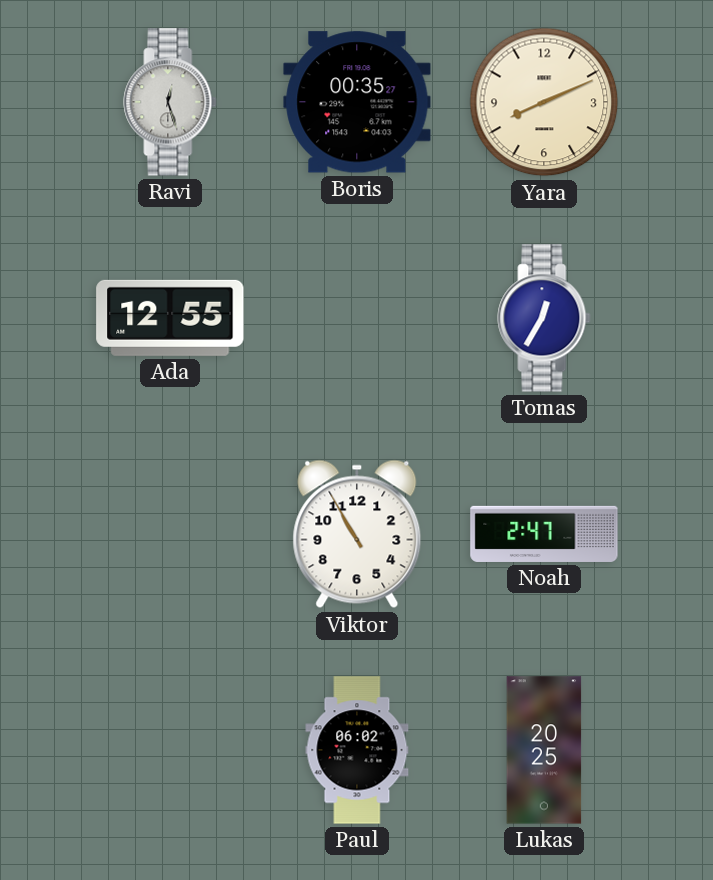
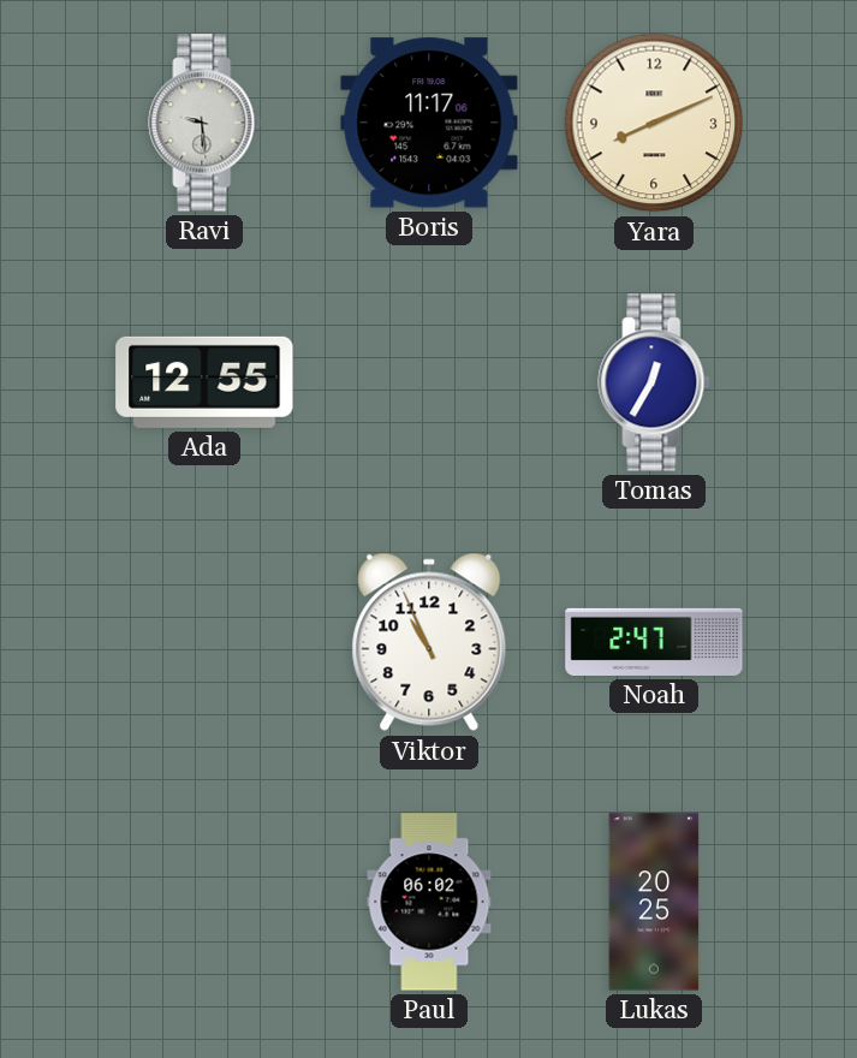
Ravi: 12:27 -> 9:29 (204, 123)
Boris: 00:35 -> 11:17 (429, 123)
Viktor: 10:55 -> 10:56 (429, 642)
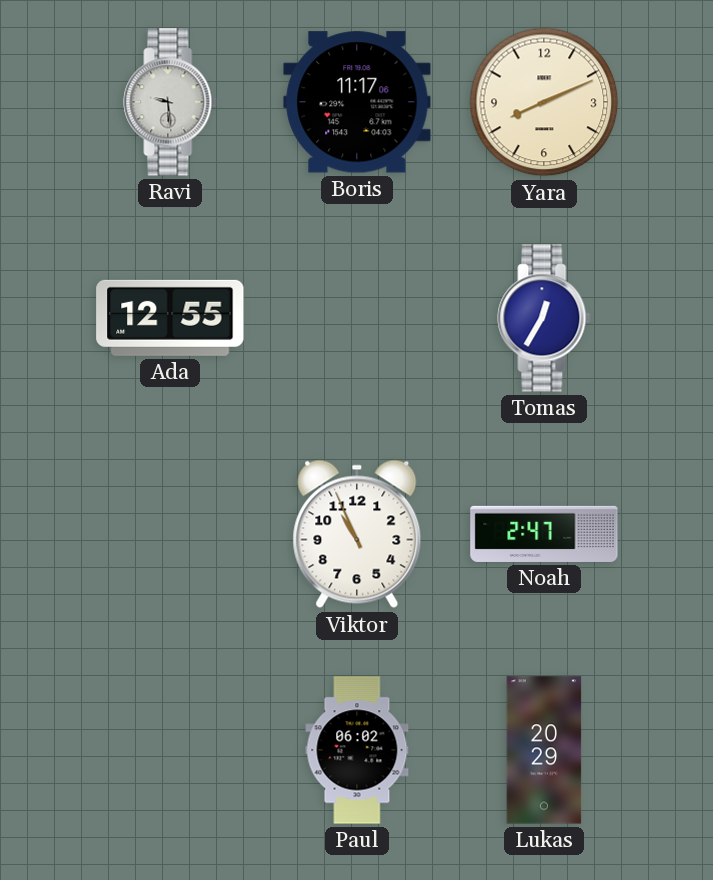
Lukas: 20:25 -> 20:29 (544, 750)
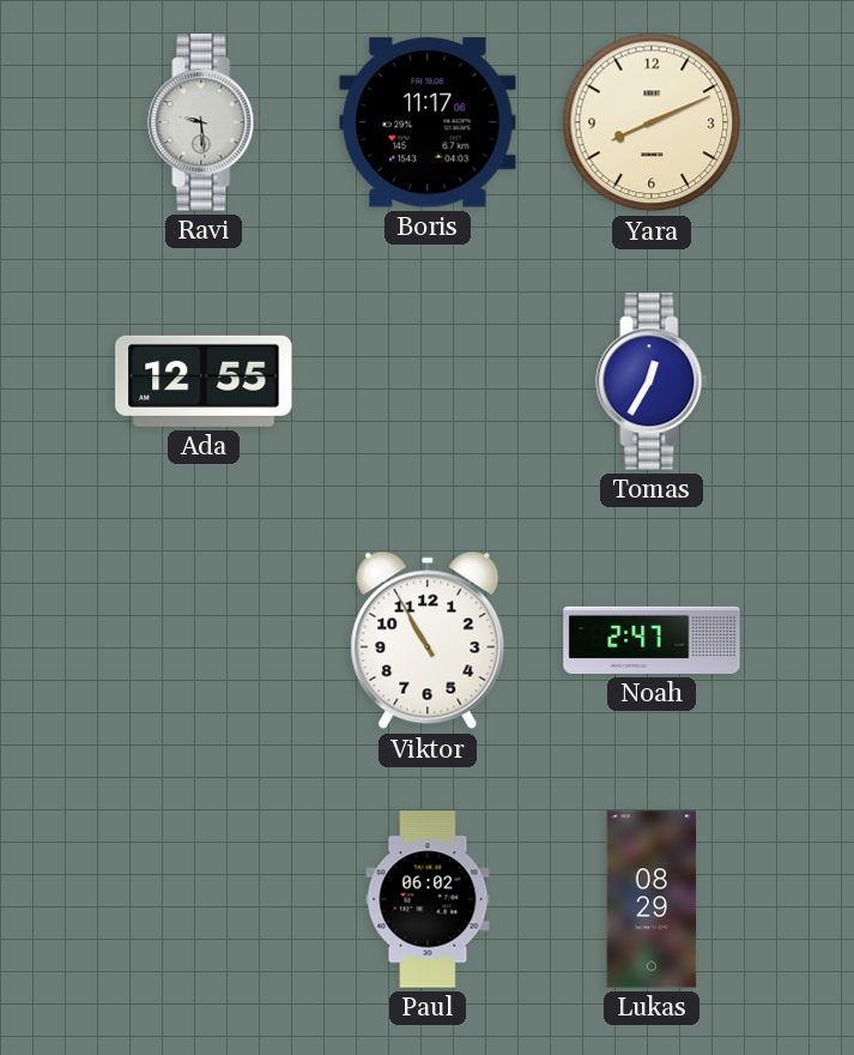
Viktor: 10:56 -> 10:55 (428, 640)
Lukas: 20:29 -> 08:29 (652, 899)
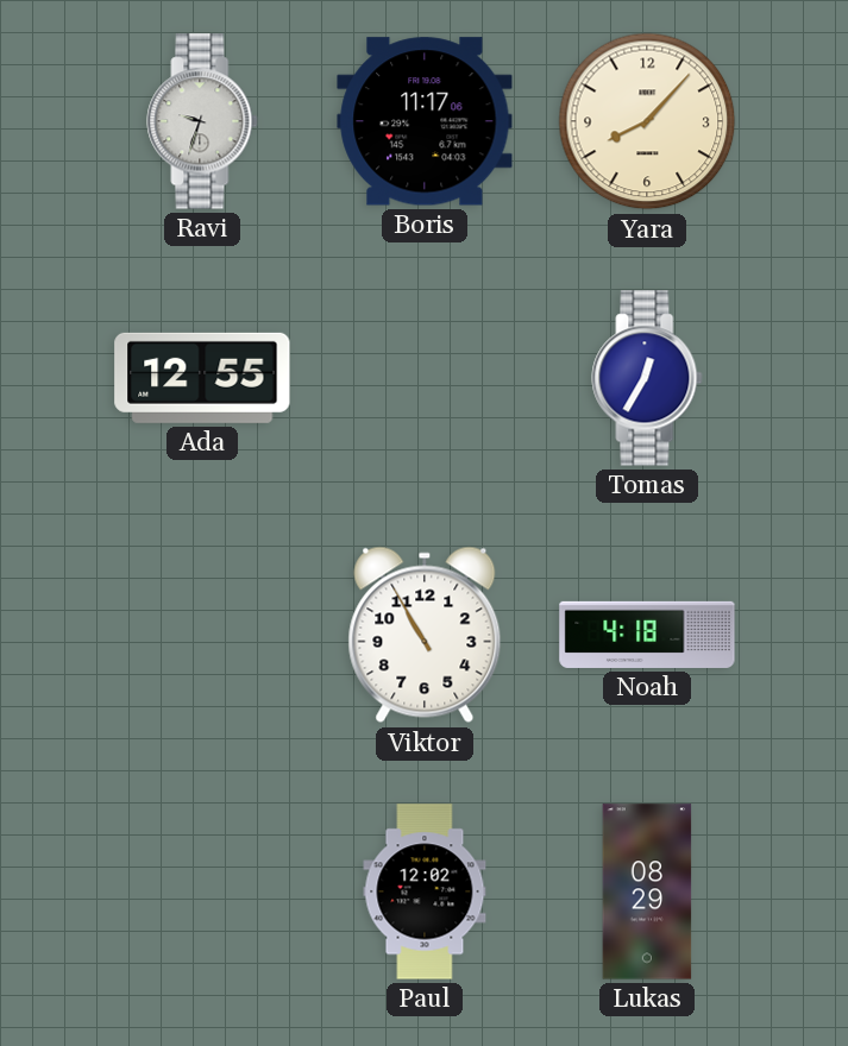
Ravi: 9:29 -> 9:33 (202, 121)
Yara: 8:11 -> 8:07 (647, 121)
Noah: 2:47 -> 4:18 (647, 635)
Paul: 06:02 -> 12:02 (425, 891)
